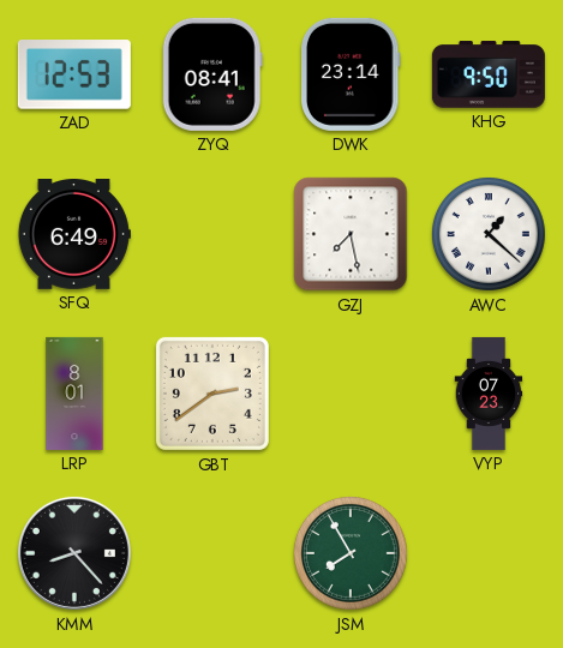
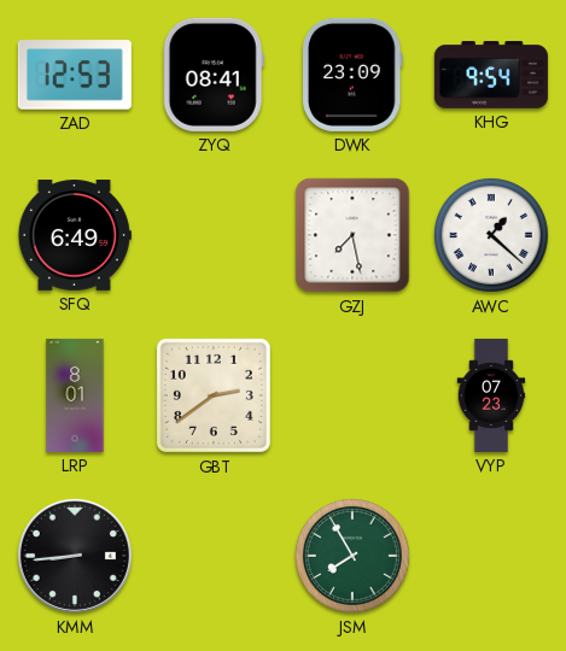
DWK: 23:14 -> 23:09 (354, 75)
KHG: 9:50 -> 9:54 (491, 75)
KMM: 8:23 -> 8:44 (75, 556)
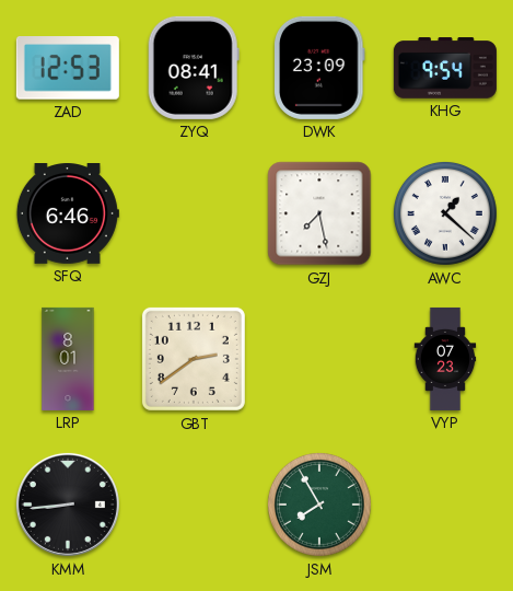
SFQ: 6:49 -> 6:46 (68, 215)
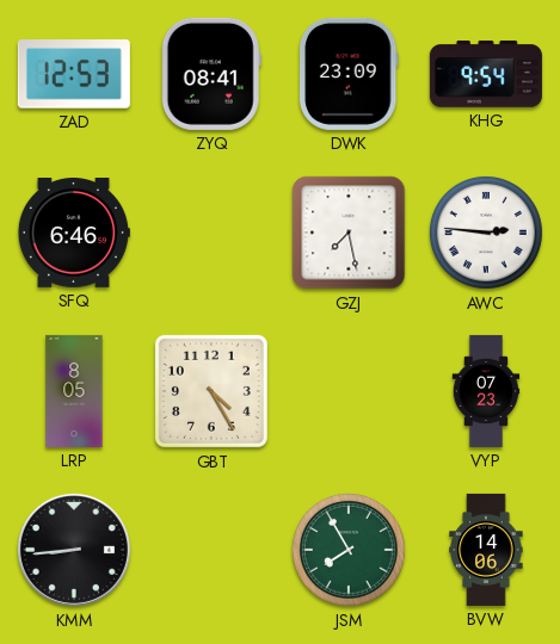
AWC: 1:22 -> 2:46 (486, 233)
LRP: 8:01 -> 8:05 (74, 391)
GBT: 2:39 -> 4:25 (211, 391)
BVW: none -> 14:06 (486, 550)
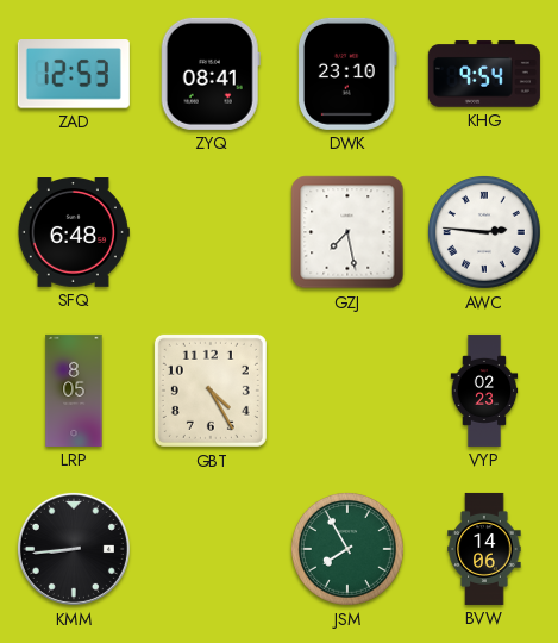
DWK: 23:09 -> 23:10 (349, 74)
SFQ: 6:46 -> 6:48 (74, 233)
VYP: 07:23 -> 02:23 (484, 391)
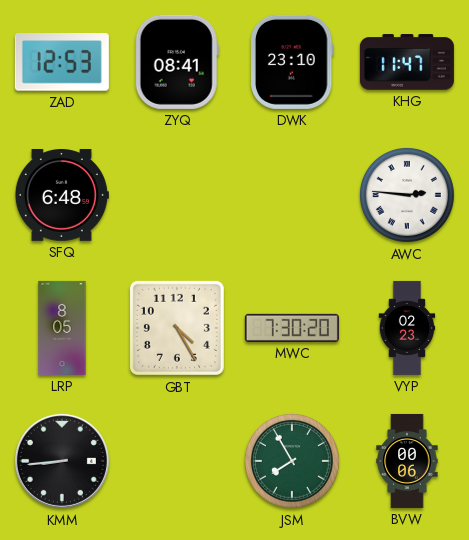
KHG: 9:54 -> 11:47 (407, 62)
GZJ: 7:28 -> none (347, 232)
MWC: none -> 7:30 (292, 328)
BVW: 14:06 -> 00:06 (407, 461)
